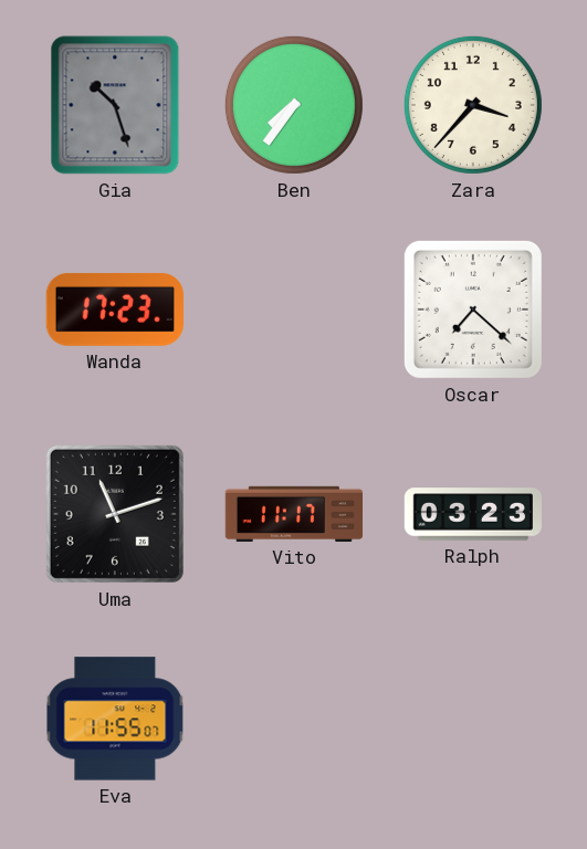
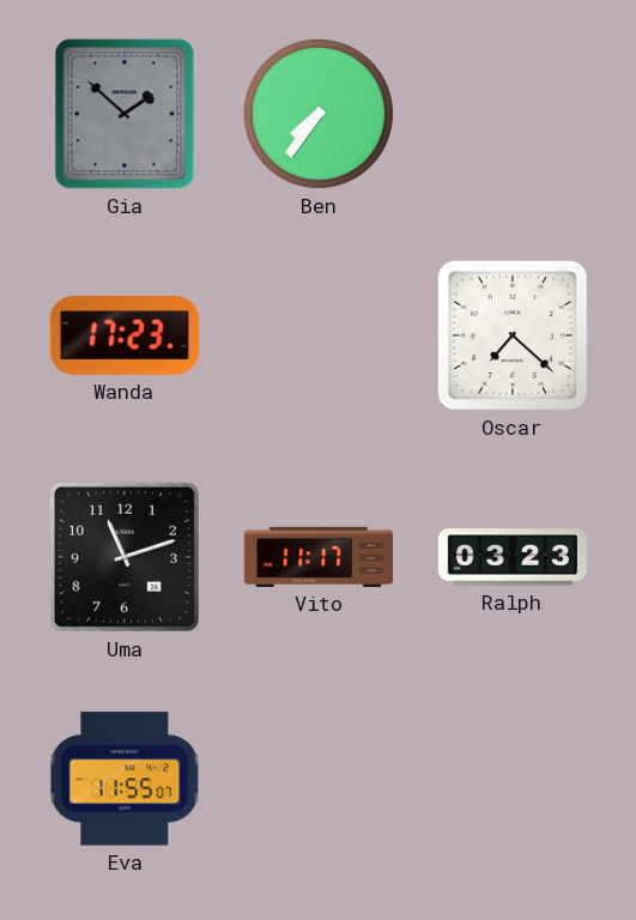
Gia: 10:27 -> 1:52 (125, 114)
Zara: 3:37 -> none (473, 105)
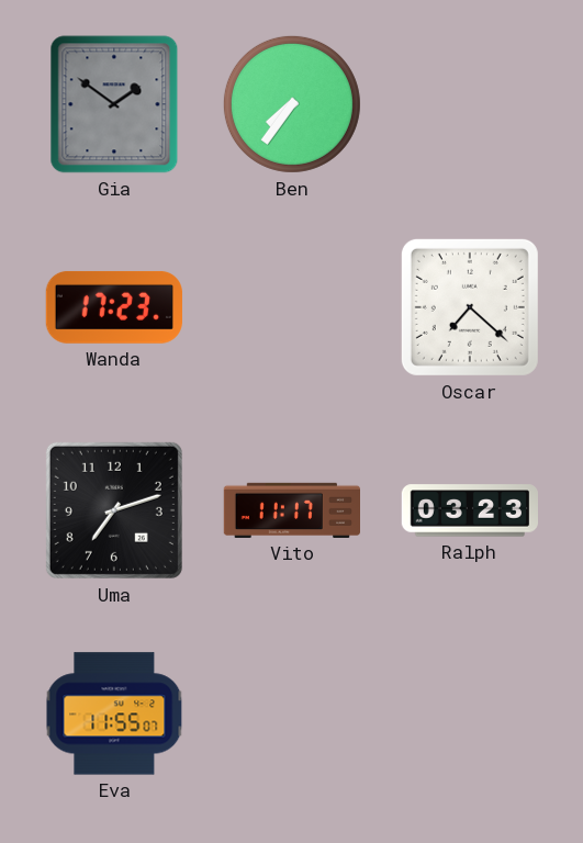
Gia: 1:52 -> 1:51 (114, 104)
Uma: 11:12 -> 7:12 (114, 510)
